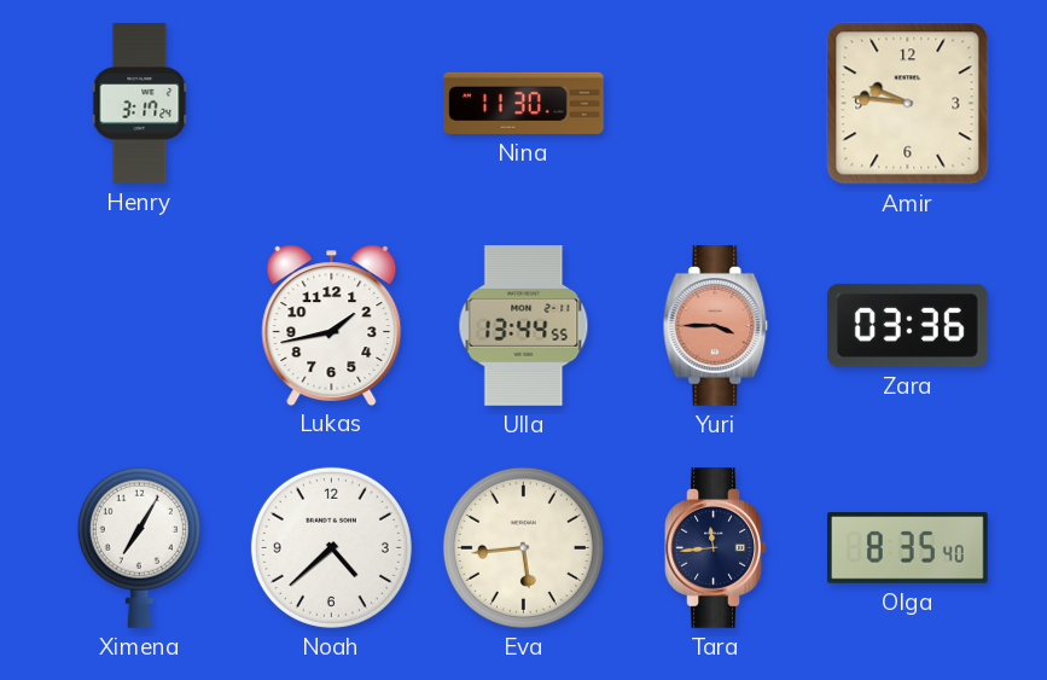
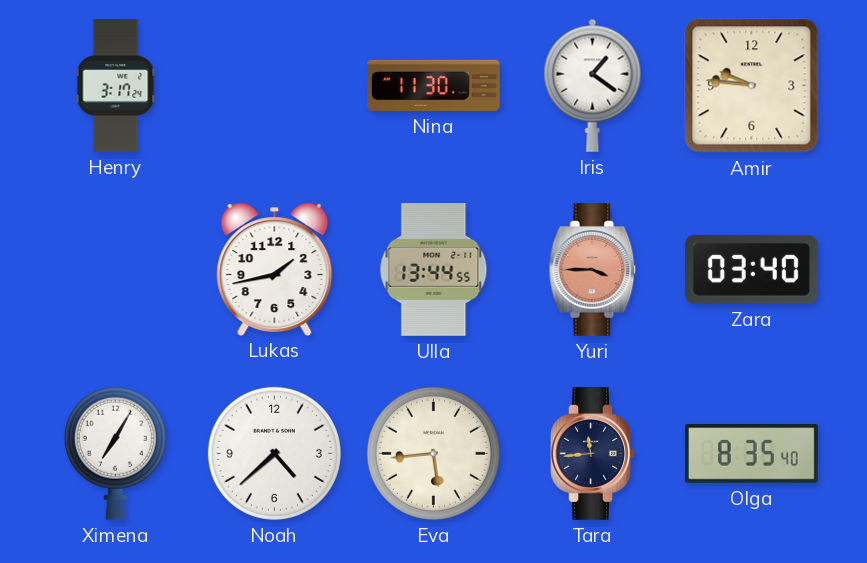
Iris: none -> 1:21 (593, 85)
Zara: 03:36 -> 03:40 (751, 269)
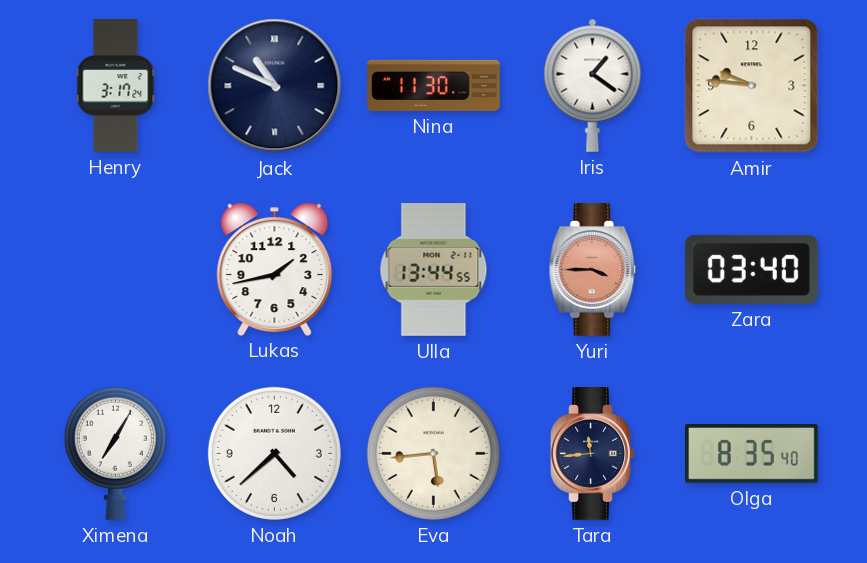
Jack: none -> 10:49 (275, 86)
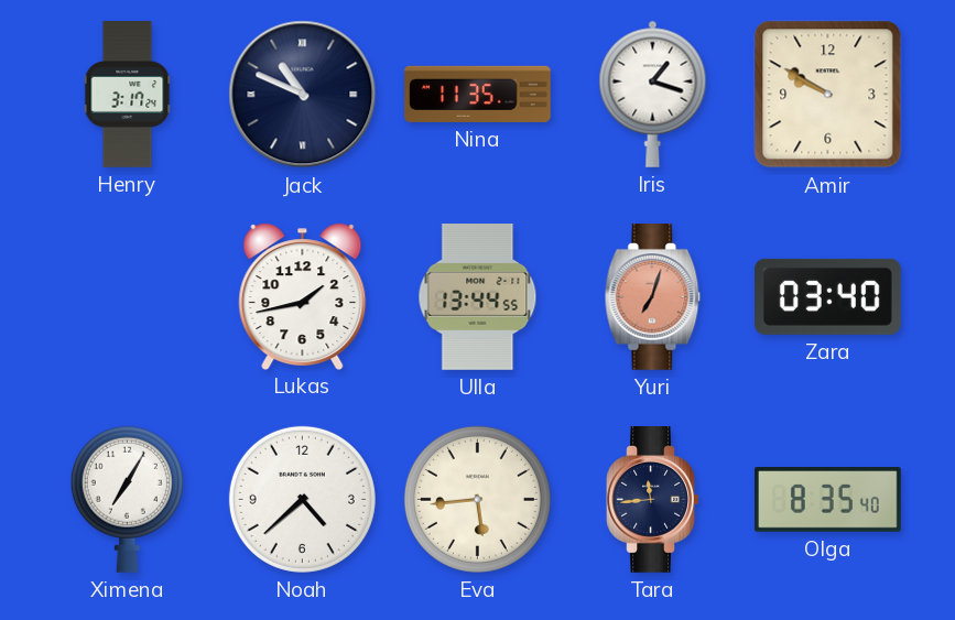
Nina: 11:30 -> 11:35 (478, 94)
Iris: 1:21 -> 1:18 (653, 94)
Amir: 9:46 -> 9:50 (828, 95)
Yuri: 3:45 -> 7:03 (653, 297)
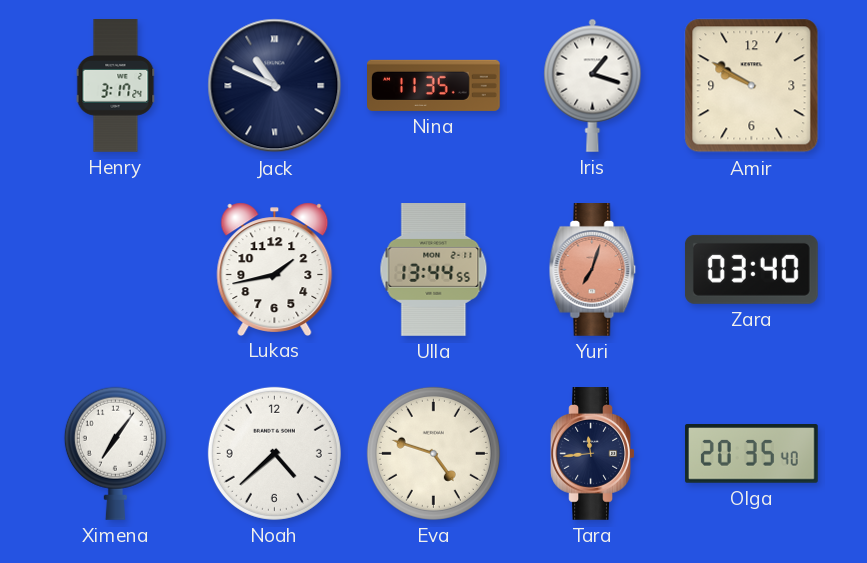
Ximena: 7:05 -> 7:06 (115, 453)
Eva: 5:44 -> 4:48 (433, 453)
Olga: 8:35 -> 20:35 (752, 454)
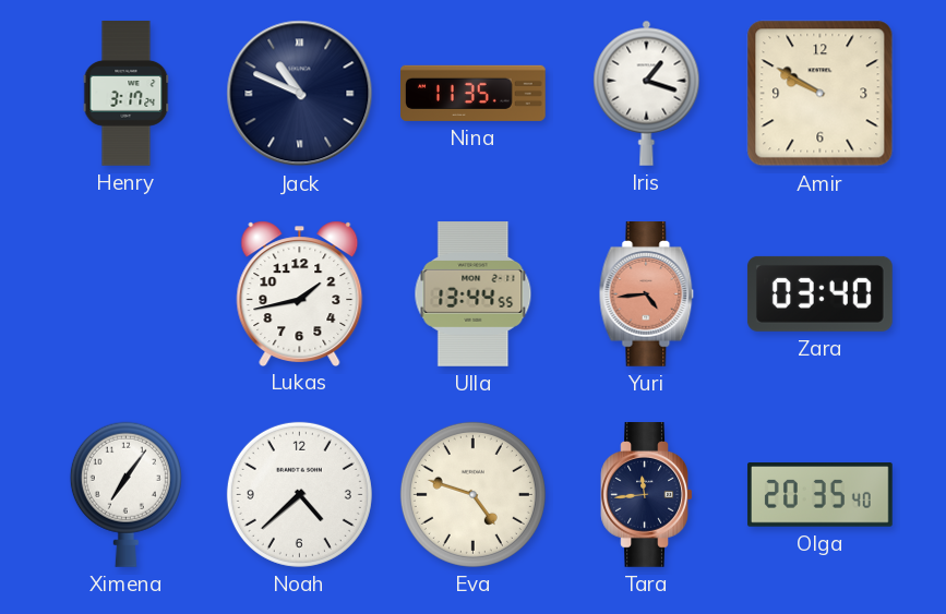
Yuri: 7:03 -> 4:44 (647, 294)
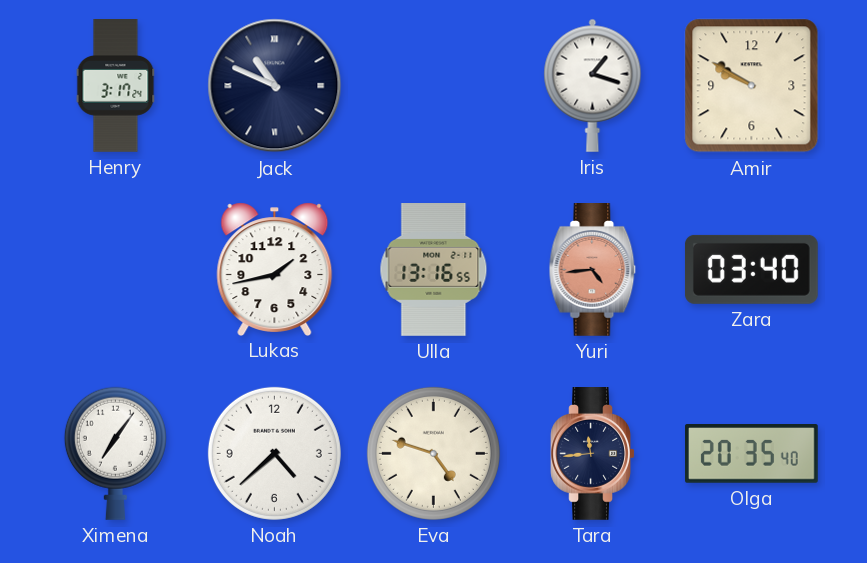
Nina: 11:35 -> none (474, 93)
Ulla: 13:44 -> 13:16 (434, 270)
